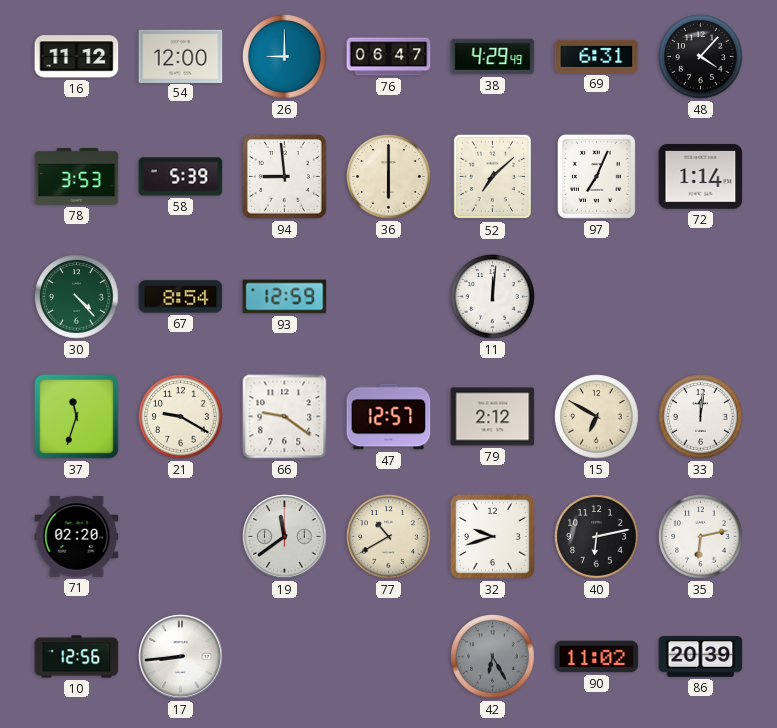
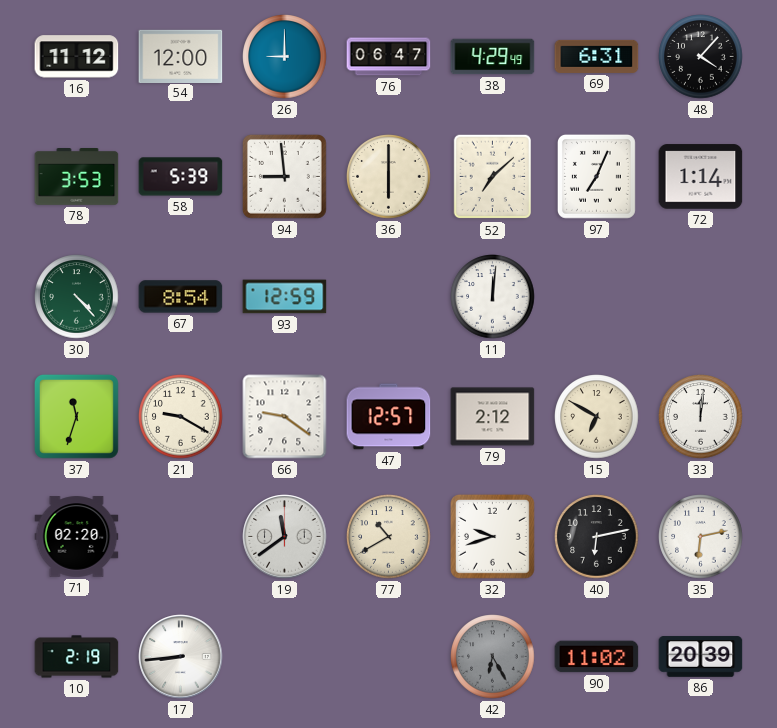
10: 12:56 -> 2:19 (77, 657)
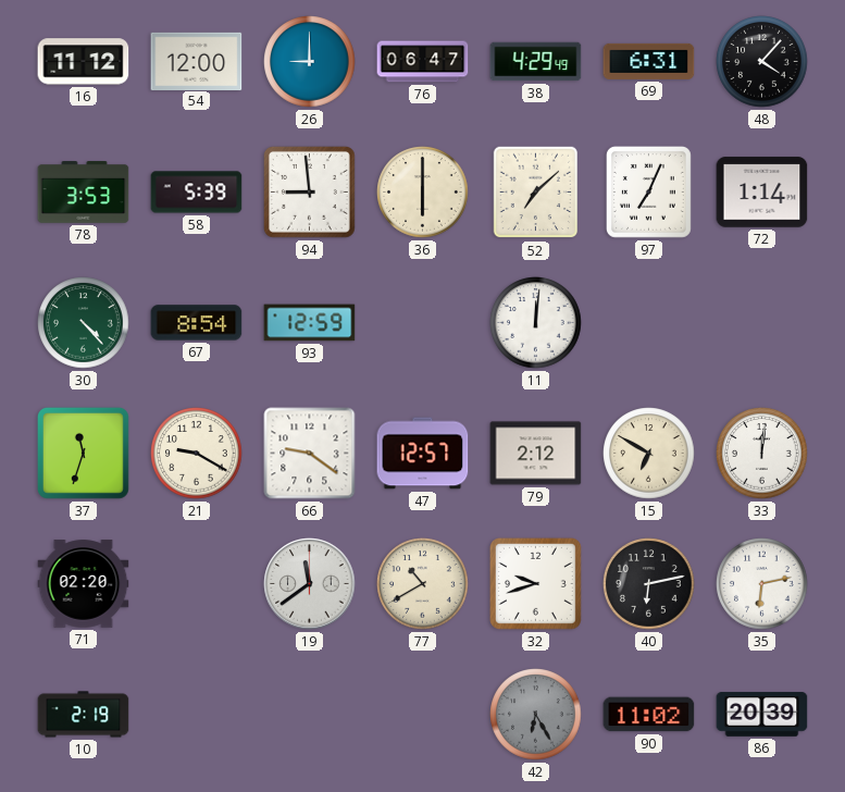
17: 8:44 -> none (181, 657)
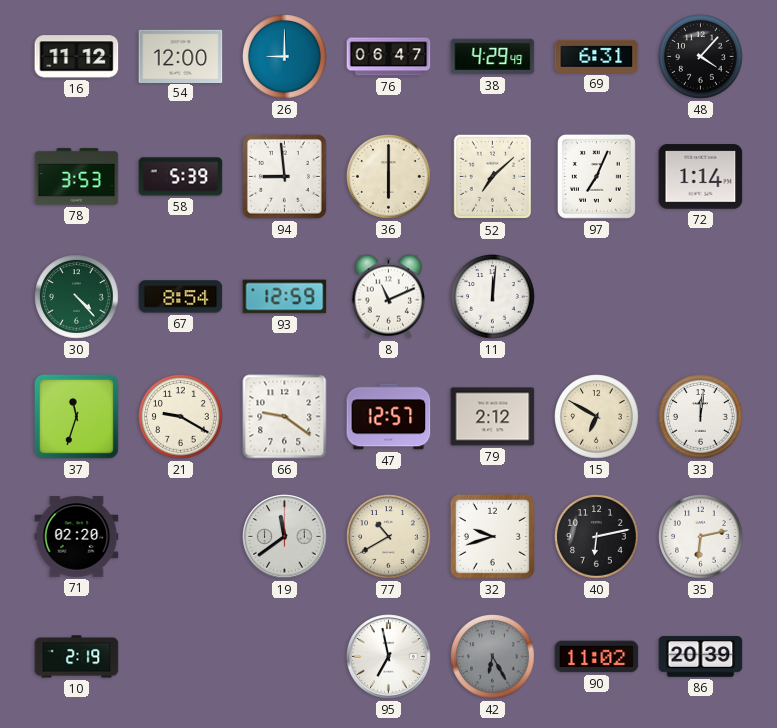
8: none -> 11:11 (389, 297)
95: none -> 6:58 (389, 657)
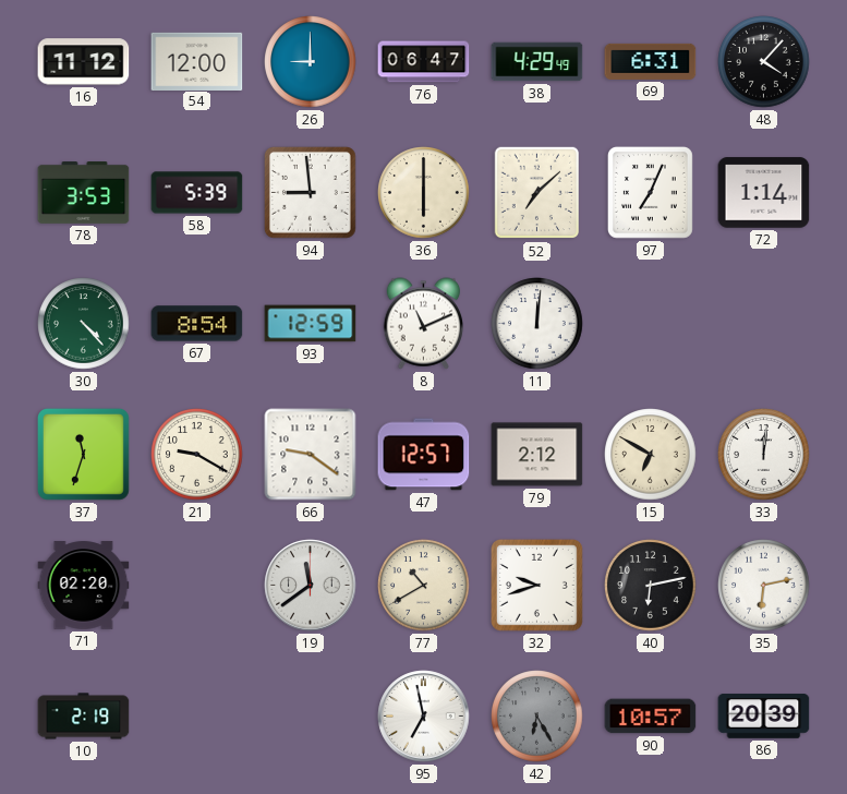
90: 11:02 -> 10:57 (651, 717)
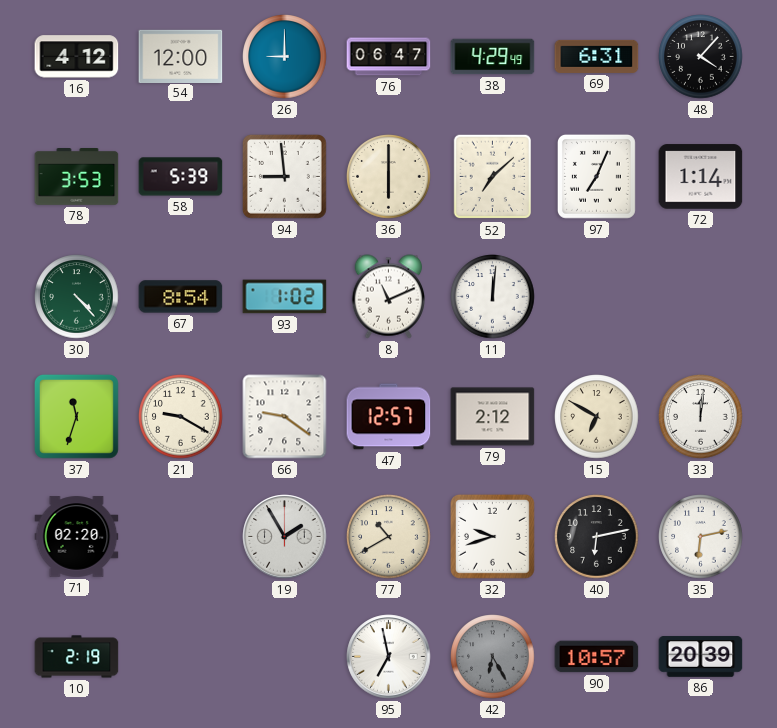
16: 11:12 -> 4:12 (77, 57)
93: 12:59 -> 1:02 (285, 297)
19: 11:39 -> 1:55 (285, 537)
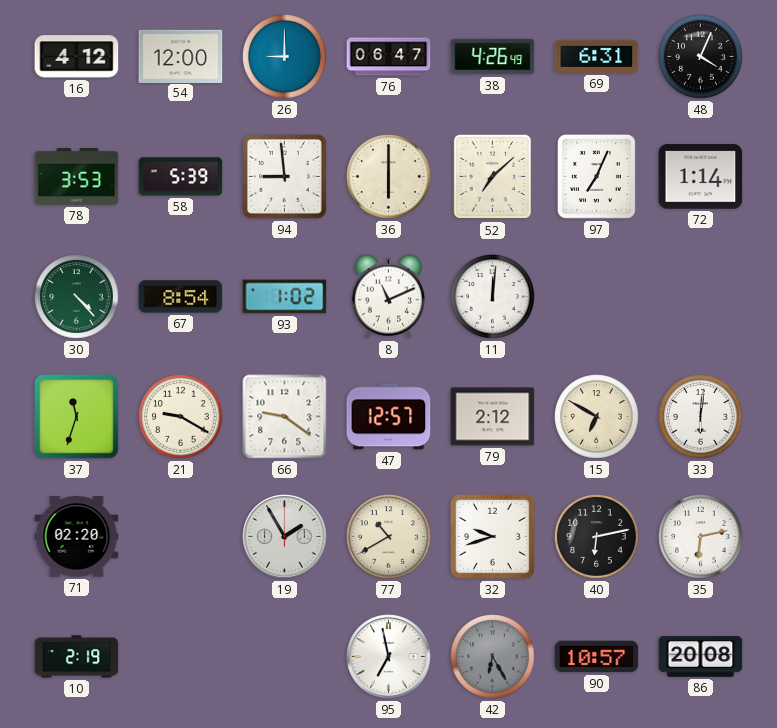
38: 4:29 -> 4:26 (493, 57)
48: 4:07 -> 4:04 (701, 57)
33: 12:01 -> 6:01 (701, 417)
86: 20:39 -> 20:08 (701, 657)
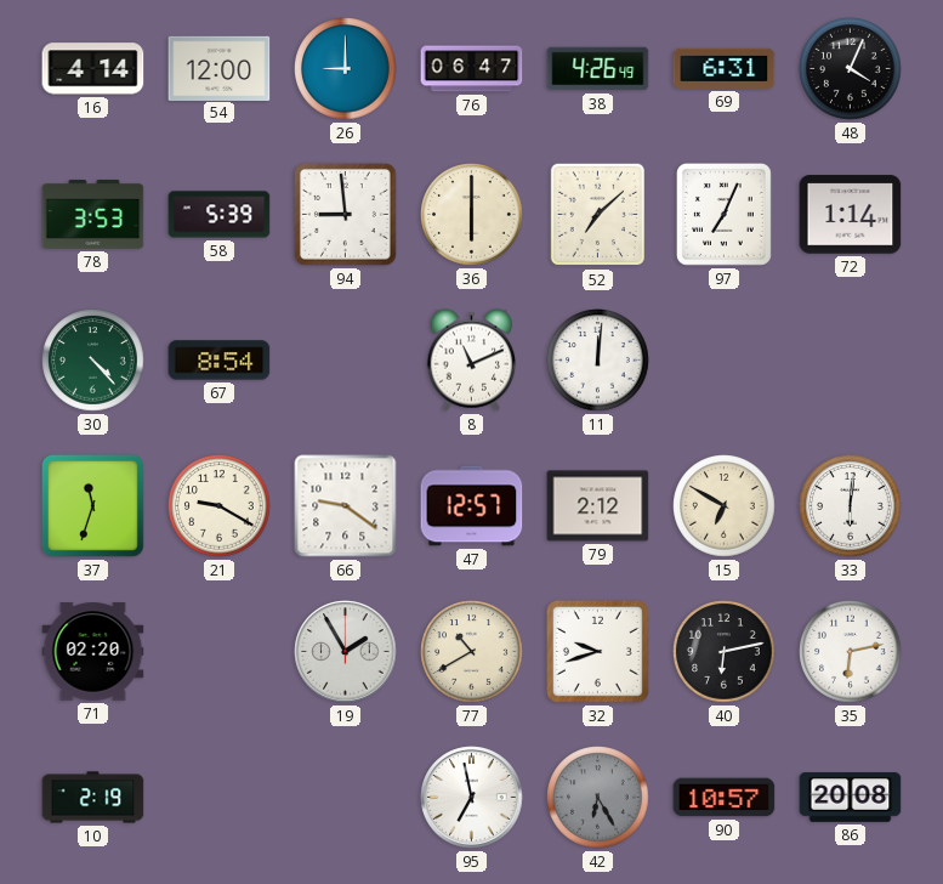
16: 4:12 -> 4:14 (93, 69)
93: 1:02 -> none (285, 297)
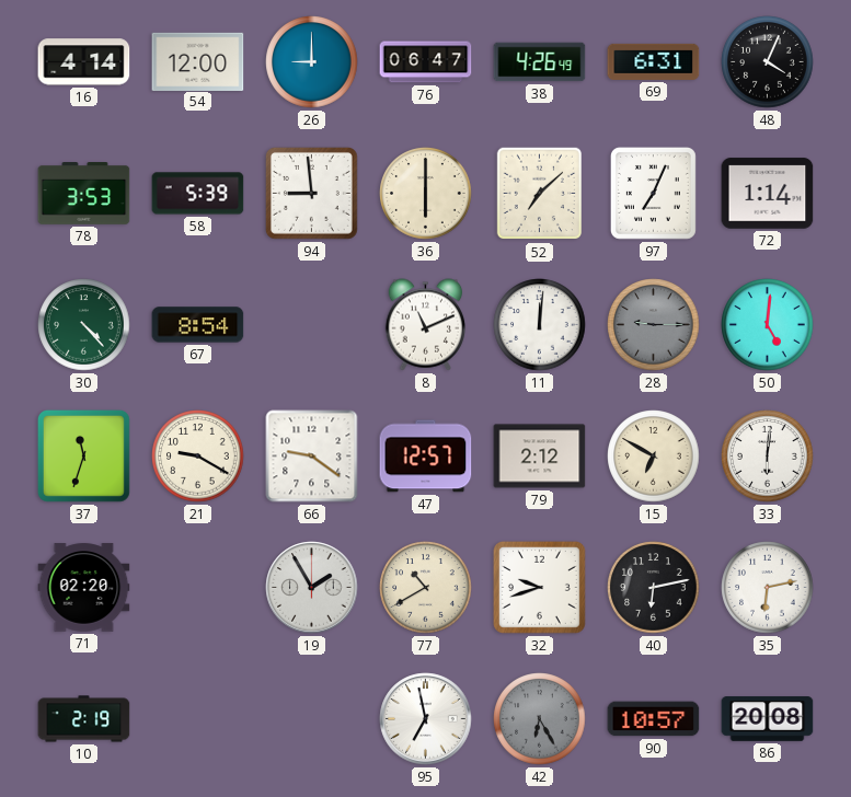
28: none -> 9:15 (654, 325)
50: none -> 5:01 (768, 325)
